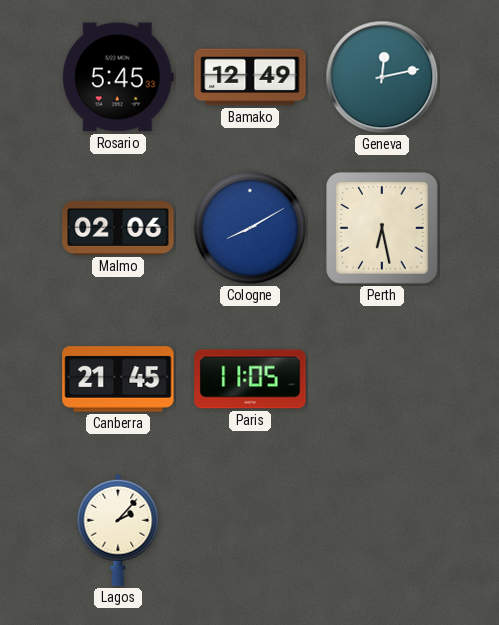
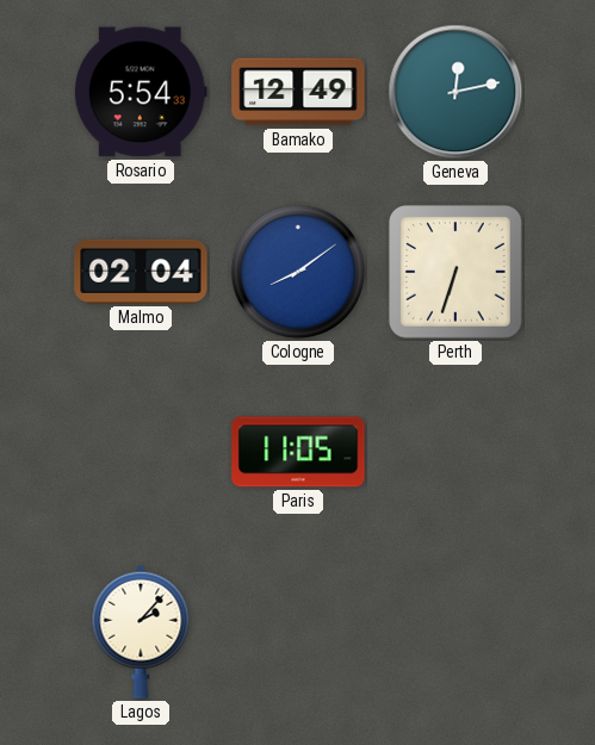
Rosario: 5:45 -> 5:54 (141, 92)
Malmo: 02:06 -> 02:04 (141, 272)
Cologne: 8:10 -> 8:09 (298, 272)
Perth: 6:28 -> 6:33 (455, 272)
Canberra: 21:45 -> none (118, 379)
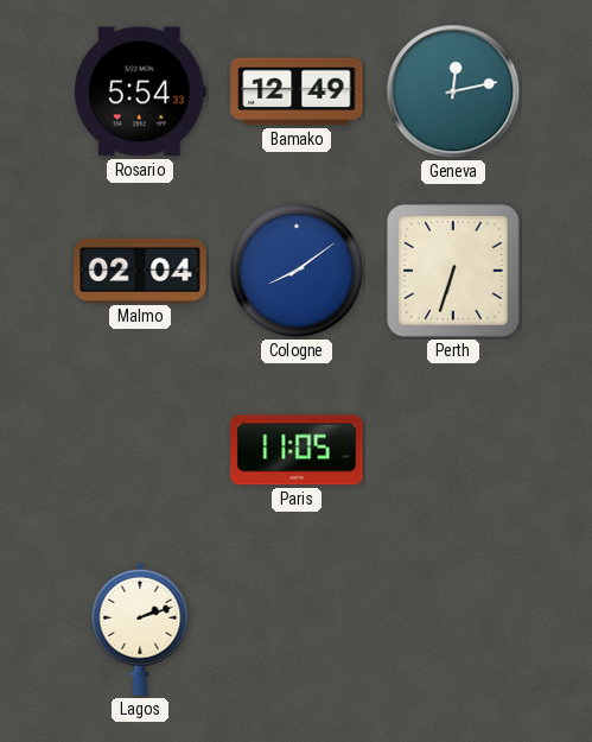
Lagos: 2:07 -> 2:12 (140, 629)
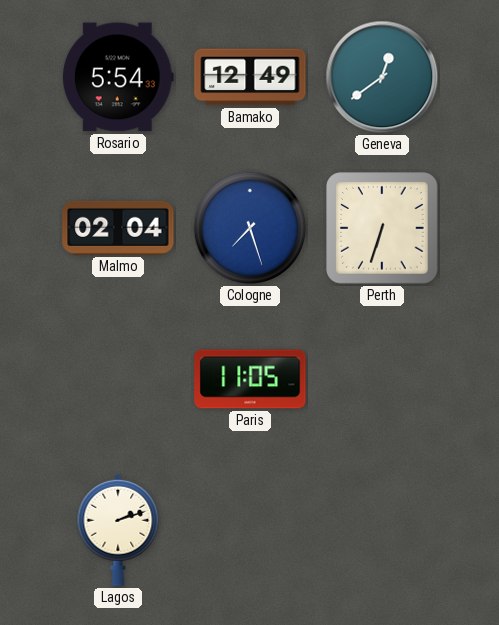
Geneva: 12:13 -> 12:39 (382, 77)
Cologne: 8:09 -> 7:27 (250, 228)
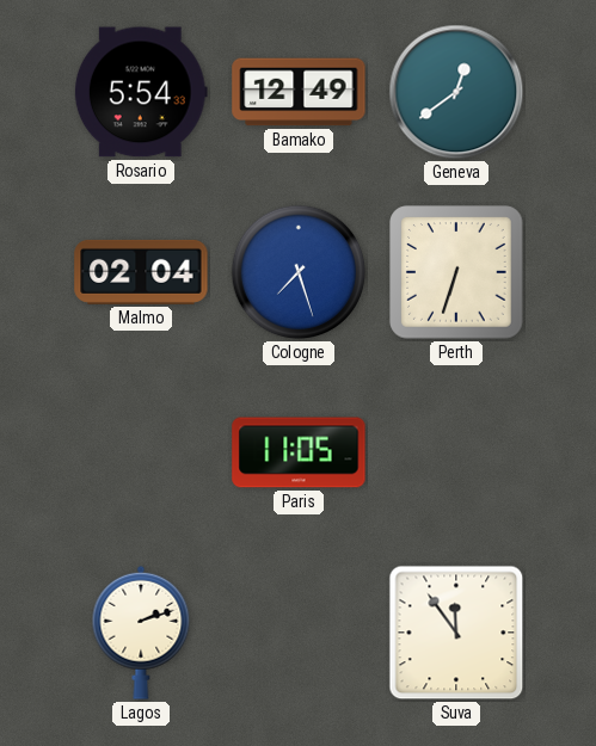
Suva: none -> 11:54 (456, 633)
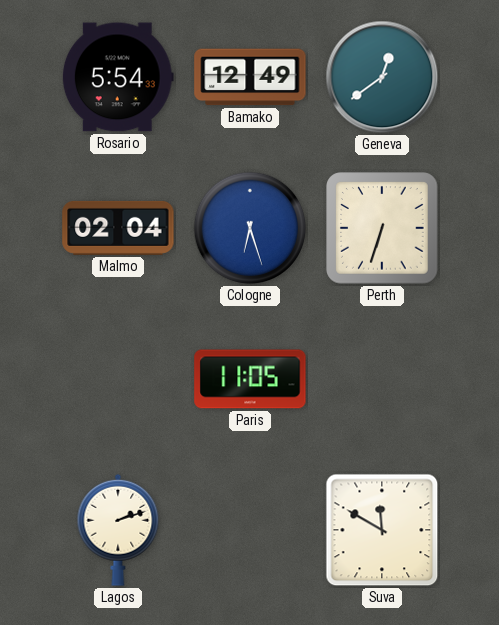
Cologne: 7:27 -> 6:27 (250, 228)
Suva: 11:54 -> 11:50 (382, 530)
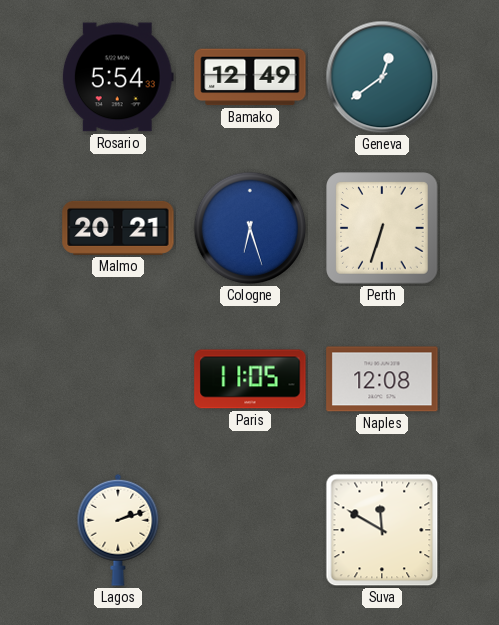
Malmo: 02:04 -> 20:21 (118, 228)
Naples: none -> 12:08 (382, 379)
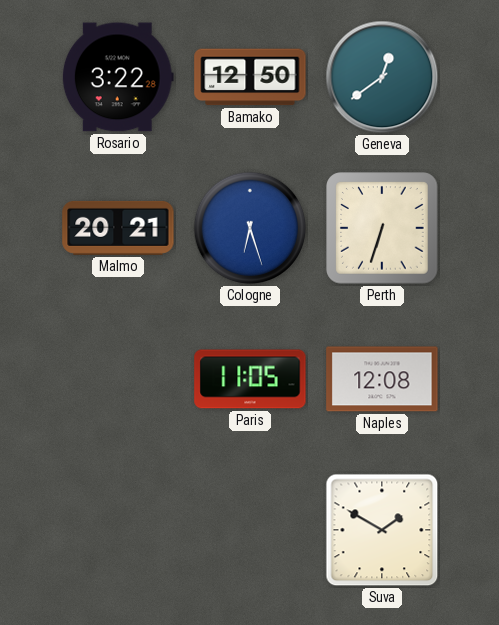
Rosario: 5:54 -> 3:22 (118, 77)
Bamako: 12:49 -> 12:50 (250, 77)
Lagos: 2:12 -> none (118, 530)
Suva: 11:50 -> 1:50 (382, 530)
